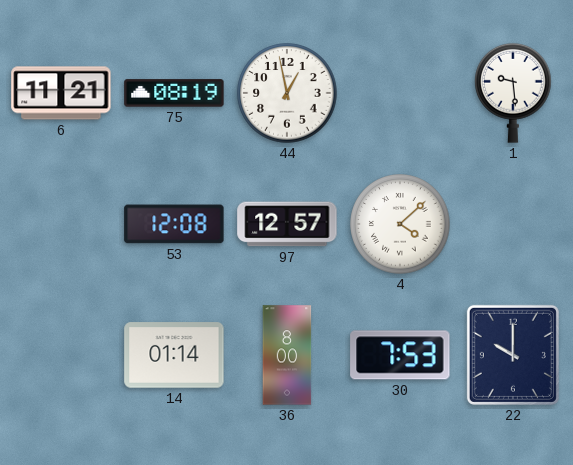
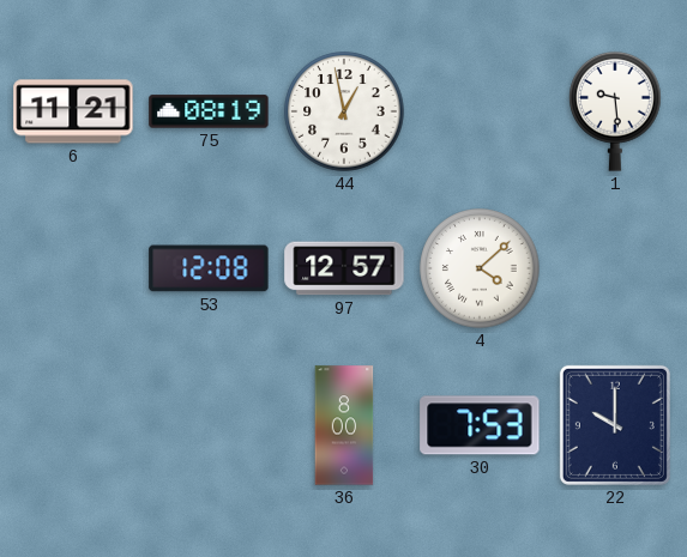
14: 01:14 -> none (174, 355)
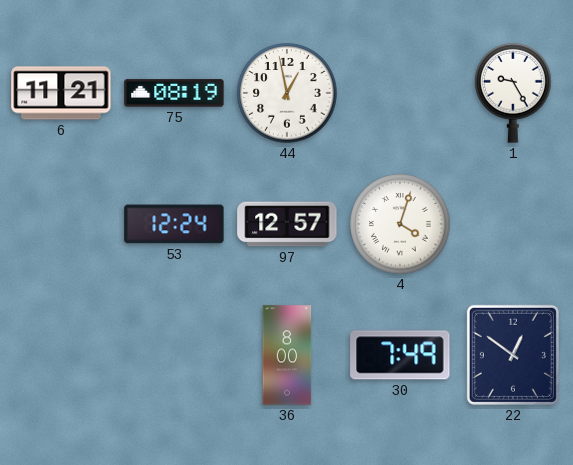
1: 9:29 -> 9:25 (513, 93)
53: 12:08 -> 12:24 (174, 224)
4: 4:08 -> 4:03 (400, 224)
30: 7:53 -> 7:49 (400, 355)
22: 10:00 -> 12:51 (513, 355)
